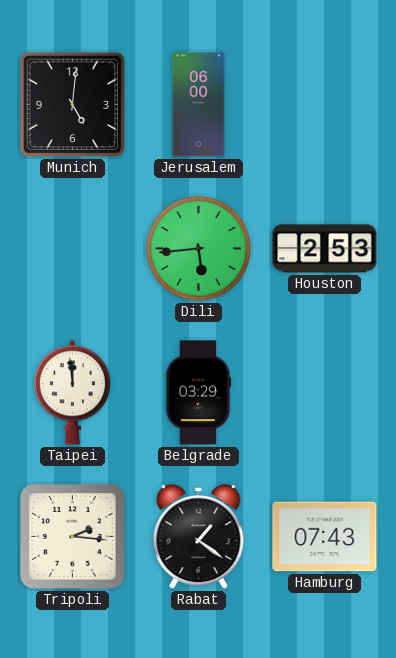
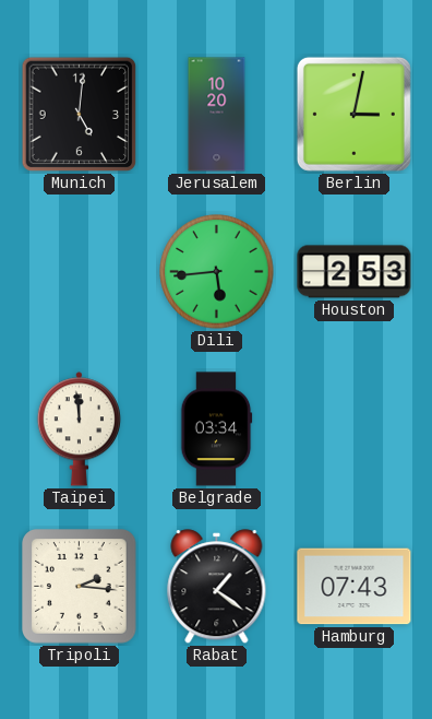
Jerusalem: 06:00 -> 10:20 (217, 115)
Berlin: none -> 3:02 (353, 114)
Belgrade: 03:29 -> 03:34 (216, 429)
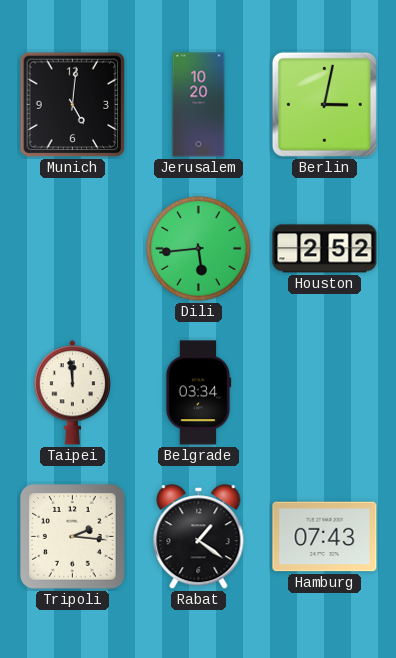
Houston: 2:53 -> 2:52 (325, 249)
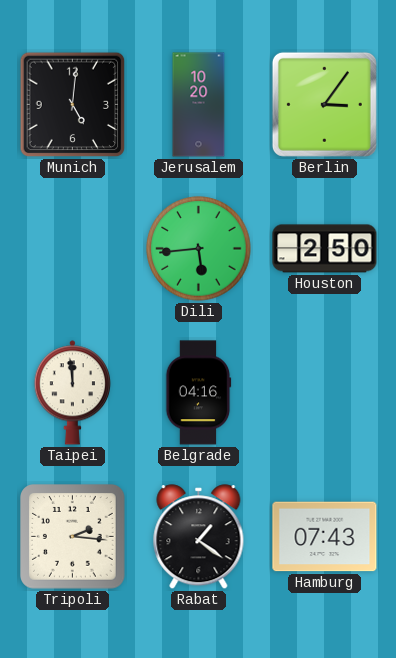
Berlin: 3:02 -> 3:06 (324, 104)
Houston: 2:52 -> 2:50 (325, 249)
Belgrade: 03:34 -> 04:16 (198, 393)
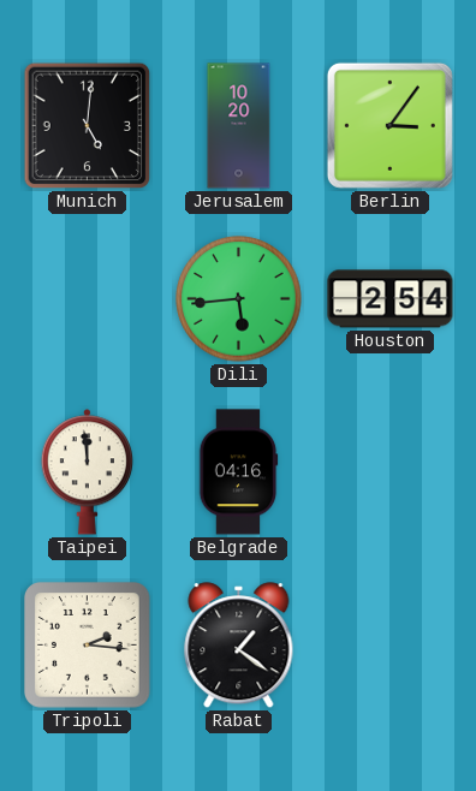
Houston: 2:50 -> 2:54 (391, 299)
Hamburg: 07:43 -> none (325, 537)
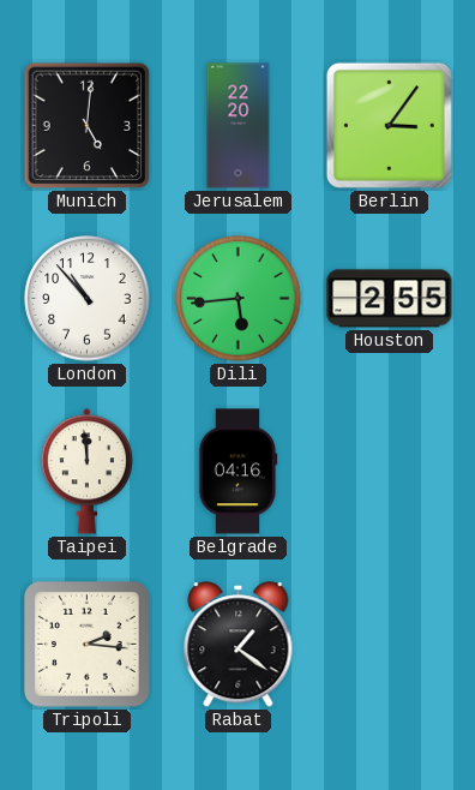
Jerusalem: 10:20 -> 22:20 (239, 126)
London: none -> 10:53 (88, 299)
Houston: 2:54 -> 2:55 (390, 299)
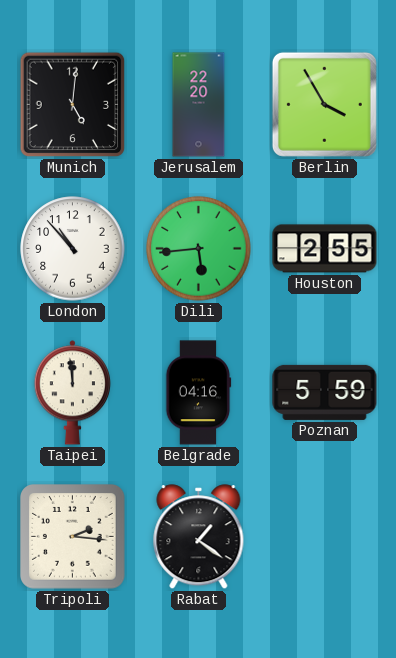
Berlin: 3:06 -> 3:55 (324, 104)
Poznan: none -> 5:59 (325, 392)
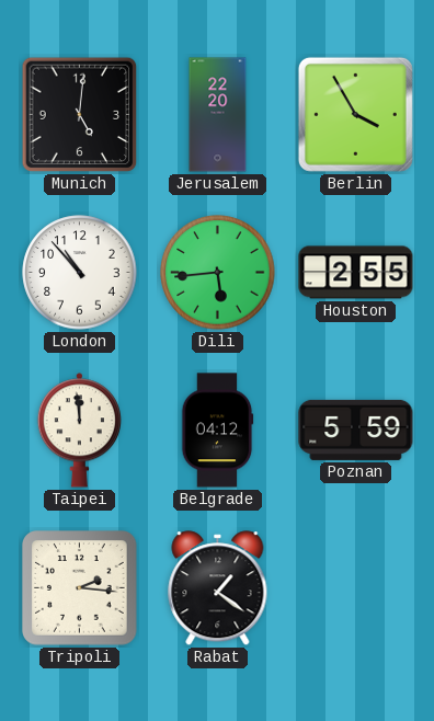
Belgrade: 04:16 -> 04:12 (217, 431)
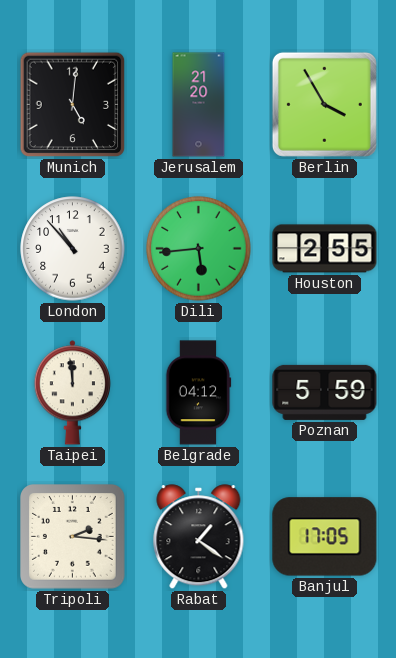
Jerusalem: 22:20 -> 21:20 (199, 105)
Banjul: none -> 17:05 (325, 537)
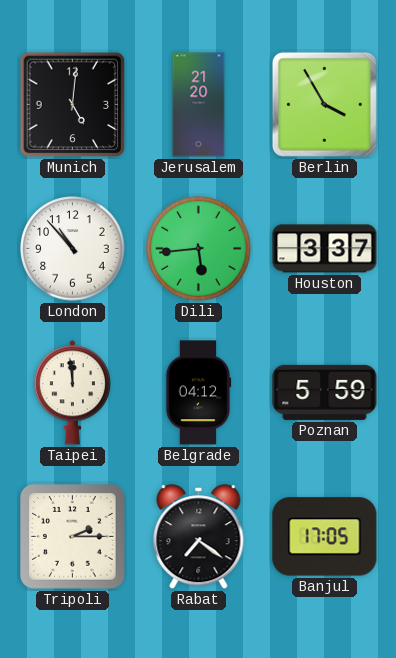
Houston: 2:55 -> 3:37 (325, 249)
Tripoli: 2:16 -> 2:15 (73, 537)
Rabat: 1:21 -> 7:21 (199, 537)
